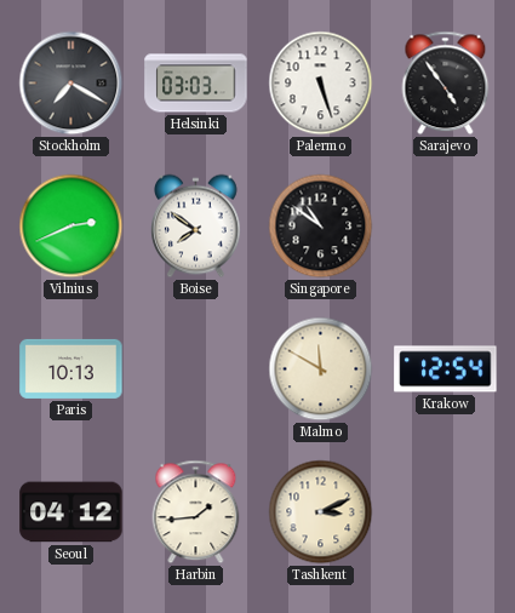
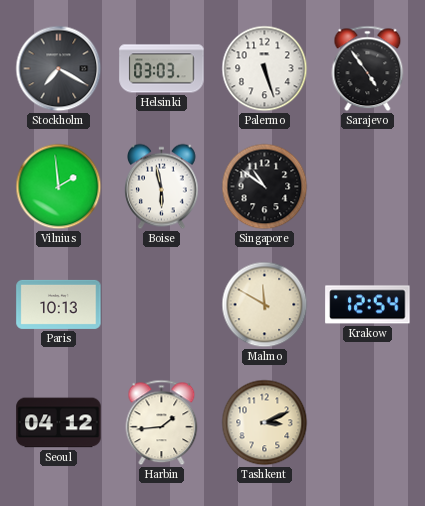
Vilnius: 2:41 -> 1:59 (59, 187)
Boise: 7:51 -> 5:58 (162, 187)
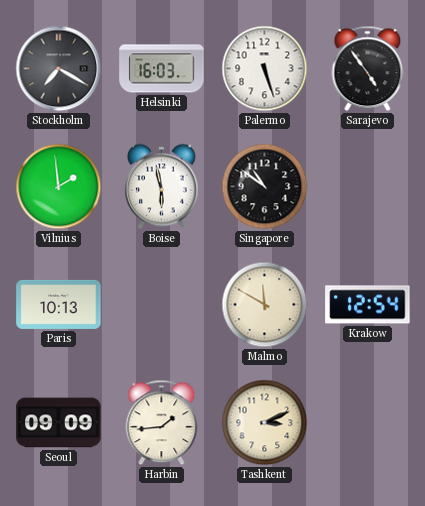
Helsinki: 03:03 -> 16:03 (162, 69)
Seoul: 04:12 -> 09:09 (59, 423)
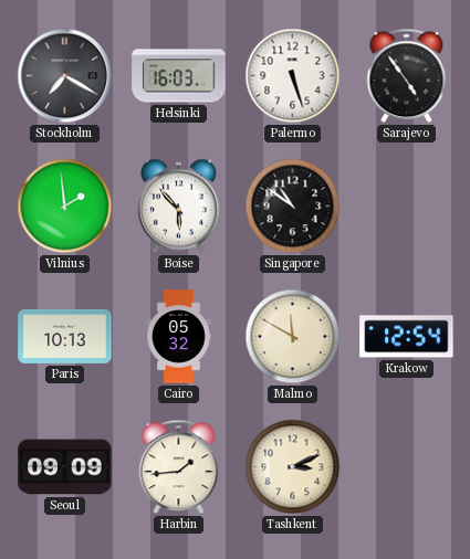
Boise: 5:58 -> 5:53 (179, 207)
Cairo: none -> 05:32 (179, 337)
